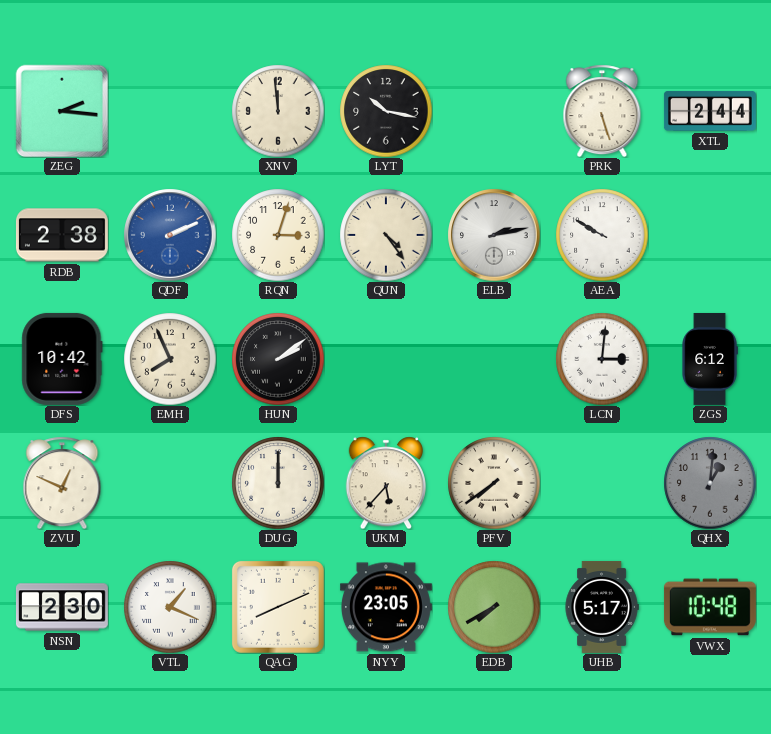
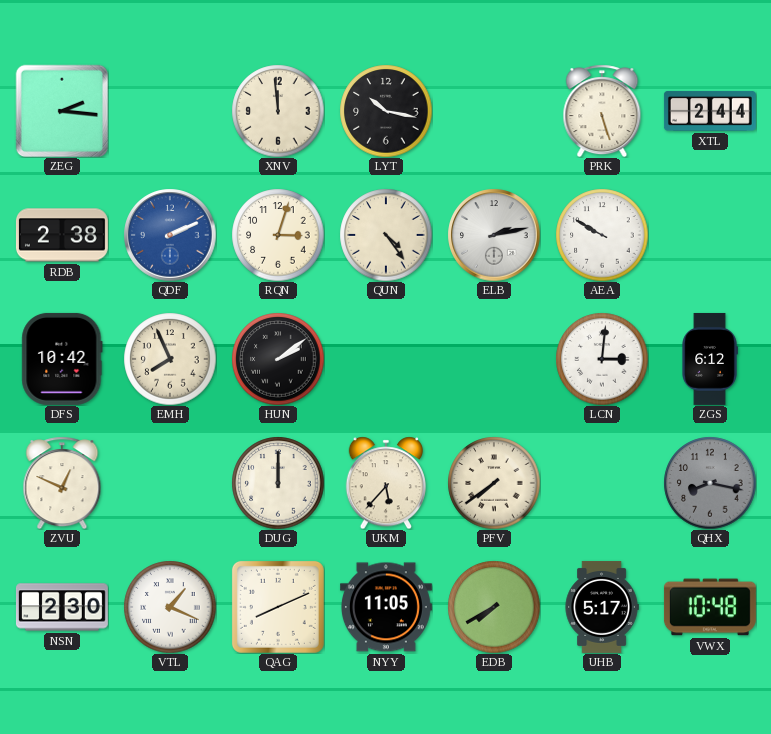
QHX: 1:01 -> 8:17 (710, 483)
NYY: 23:05 -> 11:05 (386, 607)
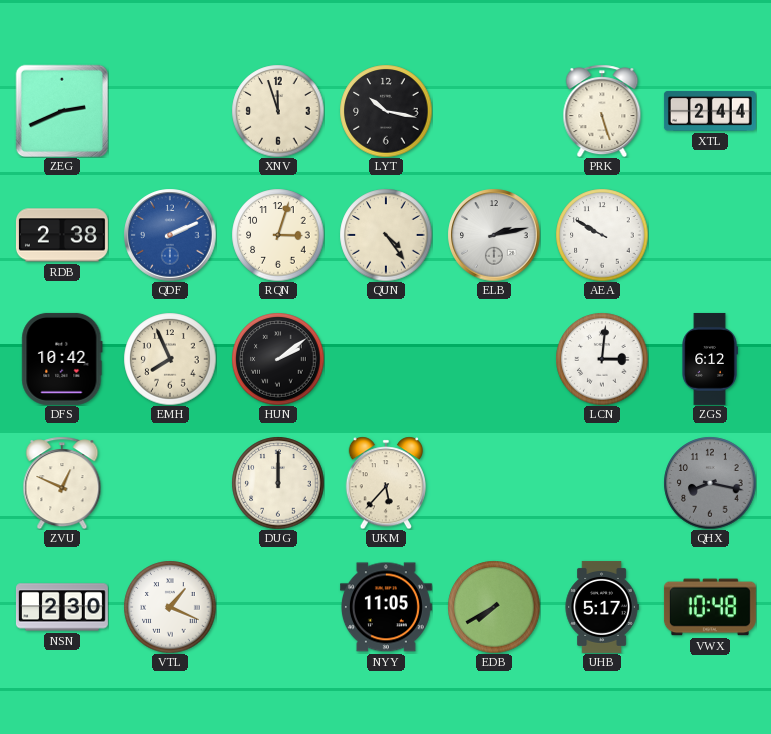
ZEG: 2:16 -> 2:41 (62, 111)
XNV: 11:59 -> 11:57 (278, 111)
PFV: 7:39 -> none (494, 483)
QAG: 8:11 -> none (278, 607)
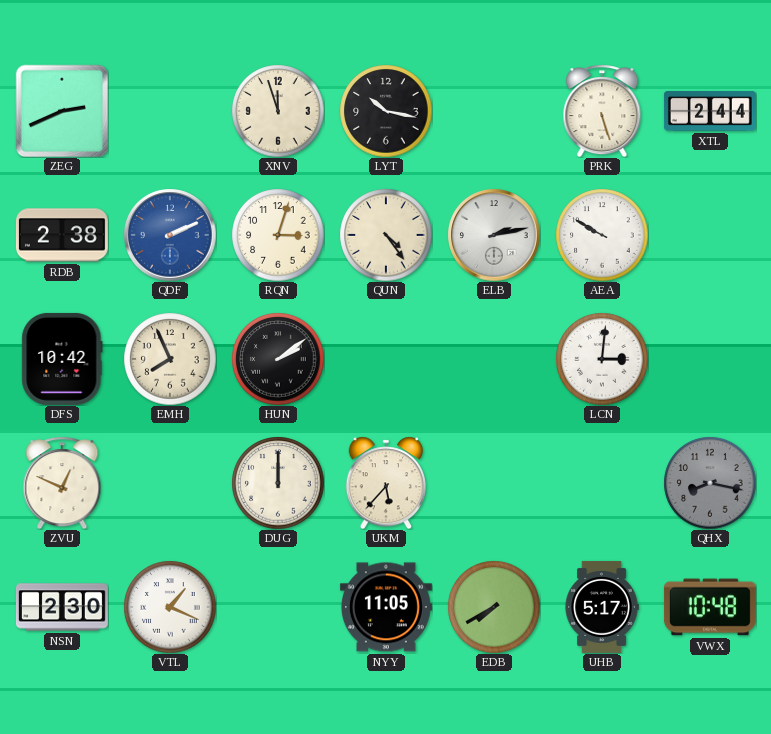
ZGS: 6:12 -> none (710, 359)
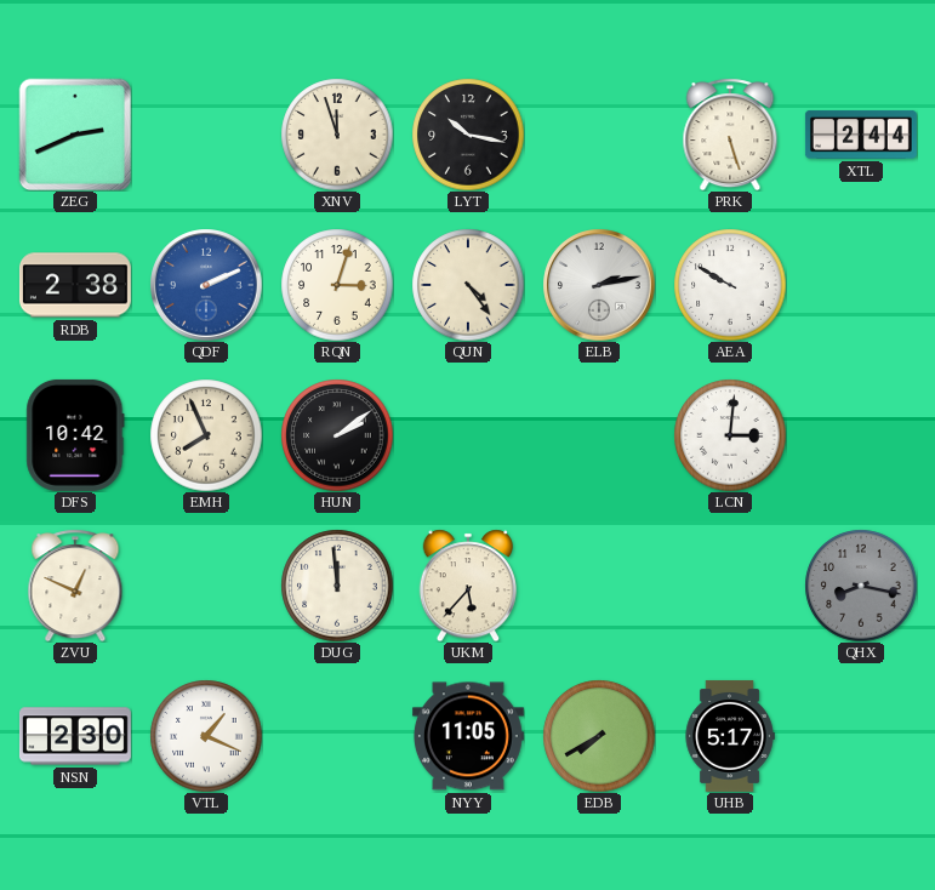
DUG: 12:00 -> 11:59 (337, 586)
VWX: 10:48 -> none (710, 607)
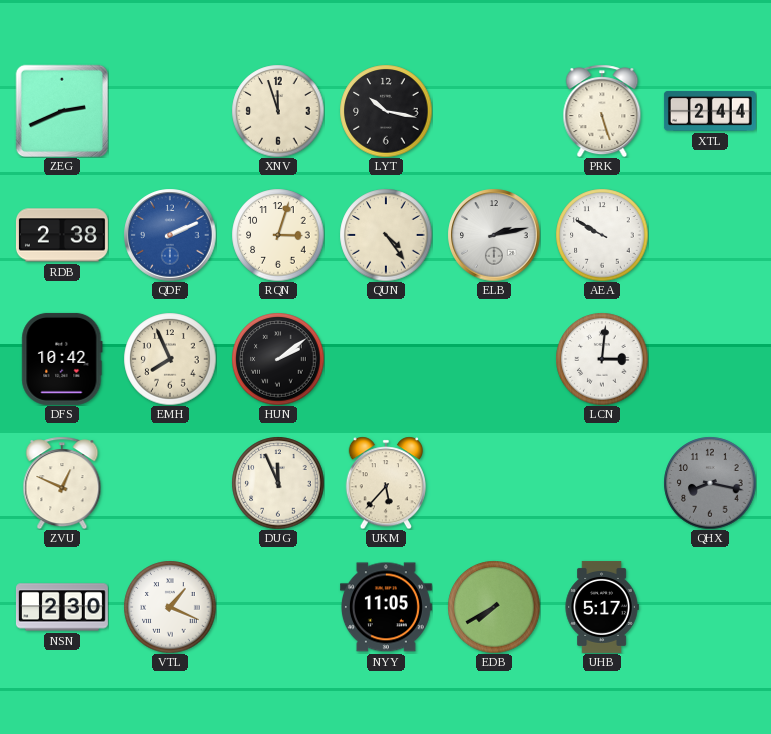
DUG: 11:59 -> 11:56 (278, 483)
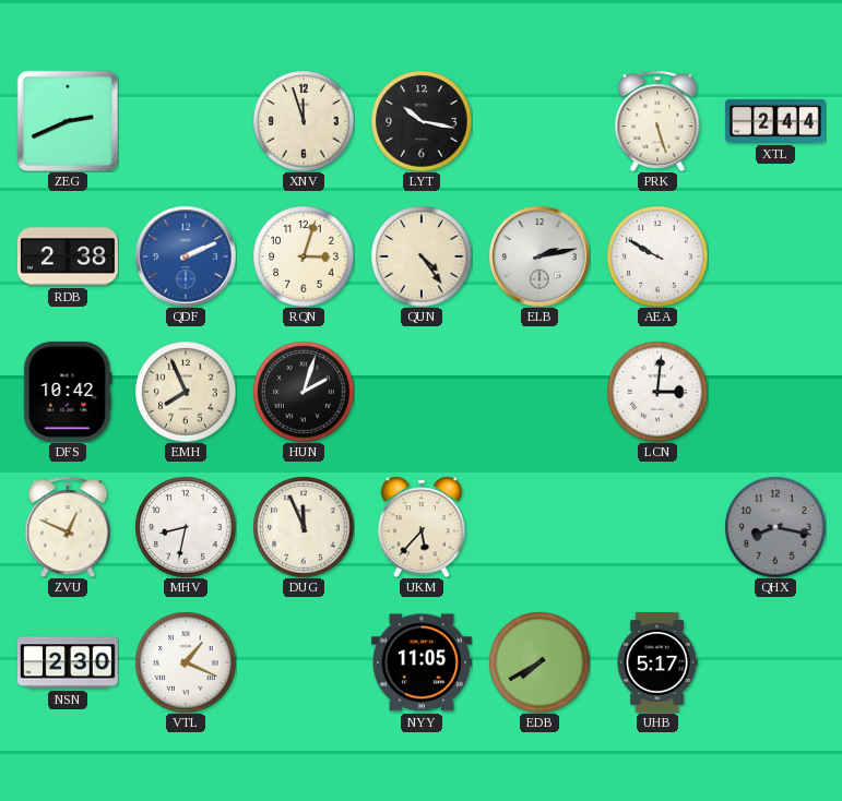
HUN: 2:09 -> 2:03 (304, 392)
MHV: none -> 8:32 (186, 527)
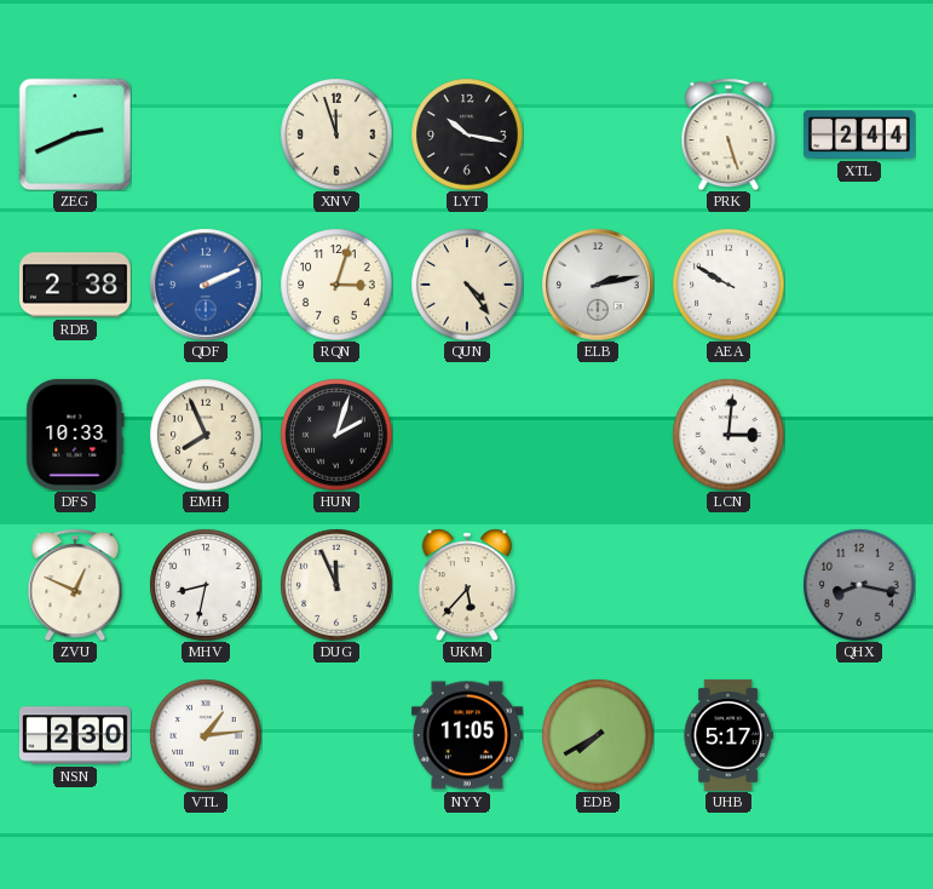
DFS: 10:42 -> 10:33 (75, 435)
VTL: 1:19 -> 1:14 (206, 735)
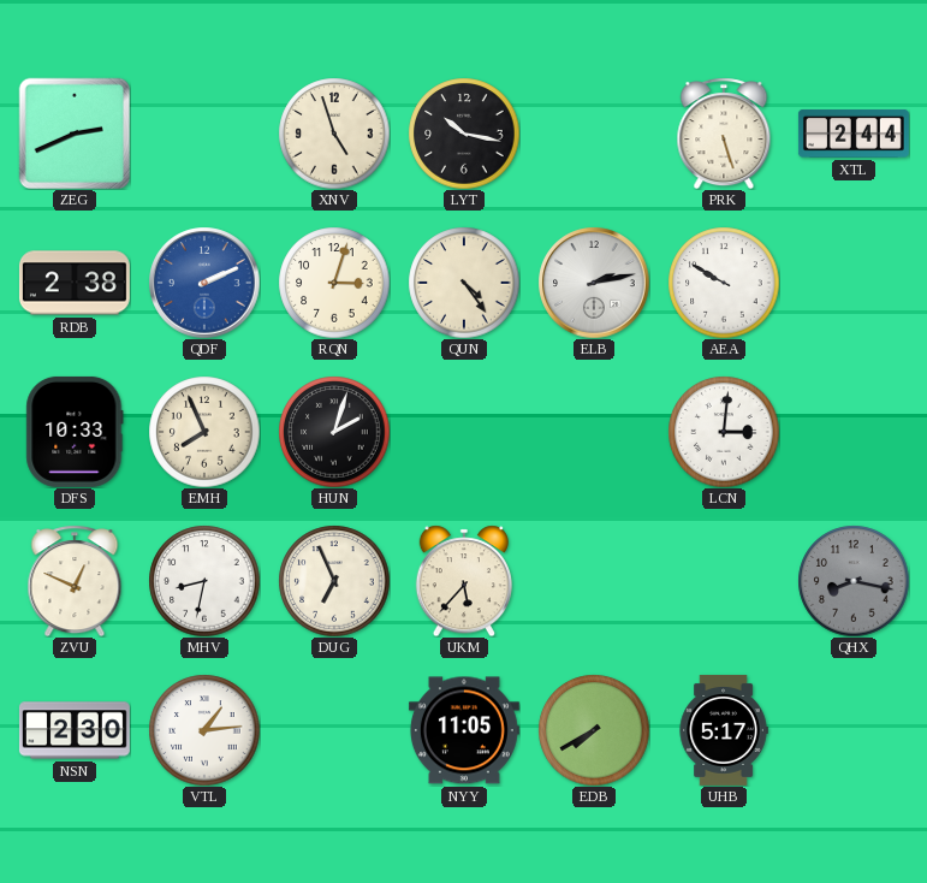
XNV: 11:57 -> 4:57 (334, 134)
DUG: 11:56 -> 6:56 (334, 581)
